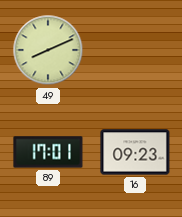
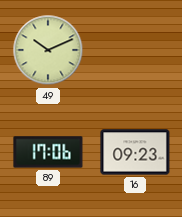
49: 8:11 -> 10:11 (48, 50)
89: 17:01 -> 17:06 (48, 152)
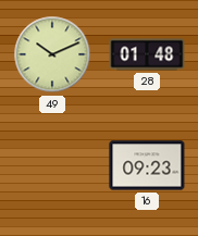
28: none -> 01:48 (147, 54)
89: 17:06 -> none (48, 152)
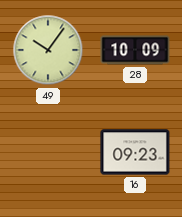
49: 10:11 -> 10:06 (48, 50)
28: 01:48 -> 10:09 (135, 50)
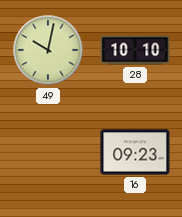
49: 10:06 -> 10:02 (48, 50)
28: 10:09 -> 10:10 (135, 50)
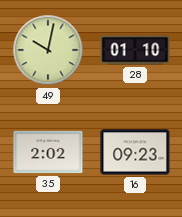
28: 10:10 -> 01:10 (135, 50)
35: none -> 2:02 (48, 152)
